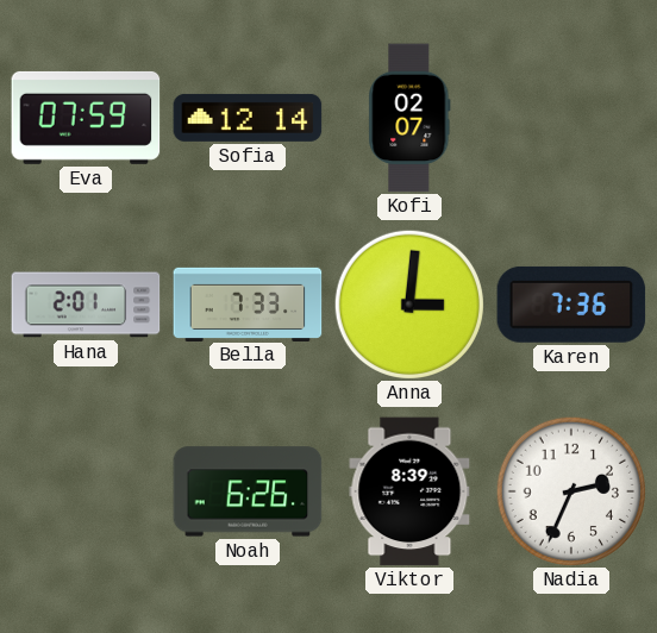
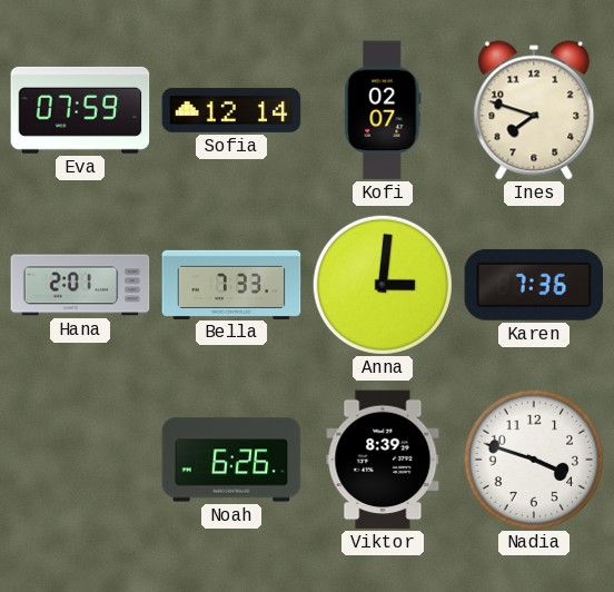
Ines: none -> 7:48 (534, 110)
Nadia: 2:34 -> 3:48 (533, 458)
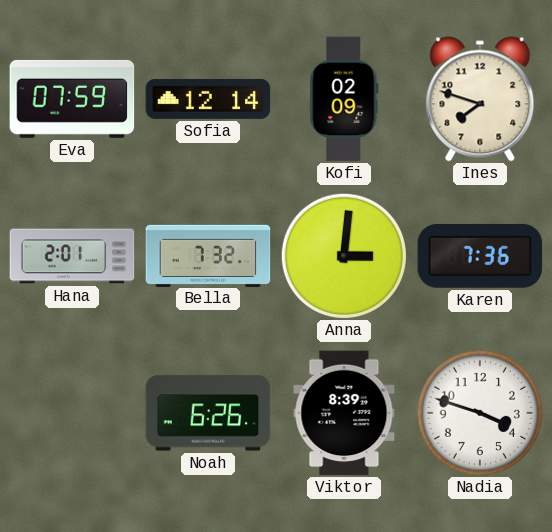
Kofi: 02:07 -> 02:09 (344, 99)
Bella: 7:33 -> 7:32 (208, 255)
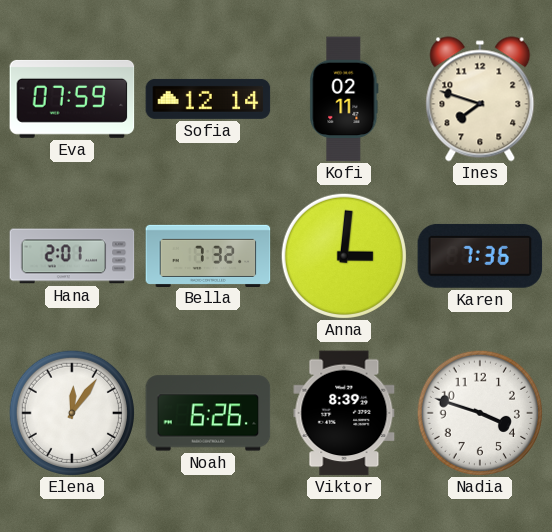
Kofi: 02:09 -> 02:11 (344, 99)
Elena: none -> 12:06 (71, 412)
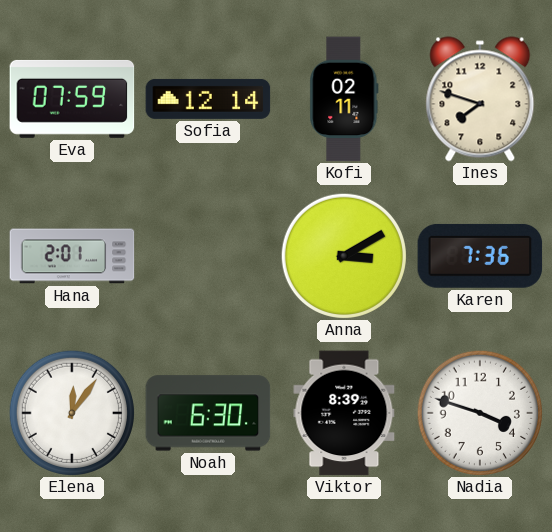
Bella: 7:32 -> none (208, 255)
Anna: 3:01 -> 3:10 (343, 255)
Noah: 6:26 -> 6:30 (208, 413)
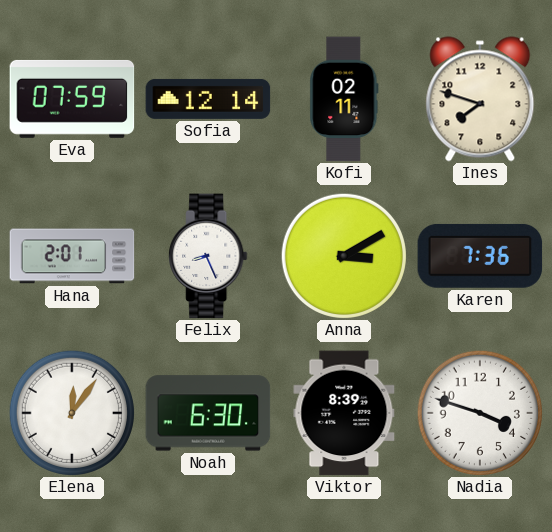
Felix: none -> 8:26 (208, 256)
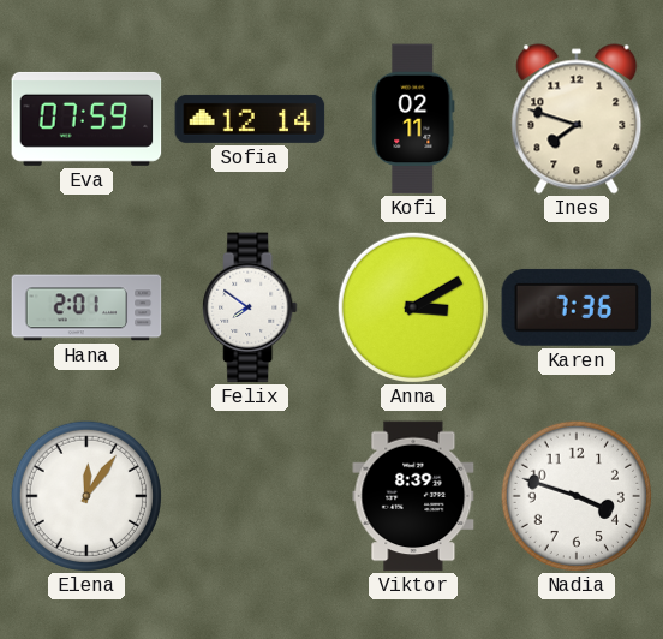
Felix: 8:26 -> 7:51 (250, 307)
Noah: 6:30 -> none (208, 413)
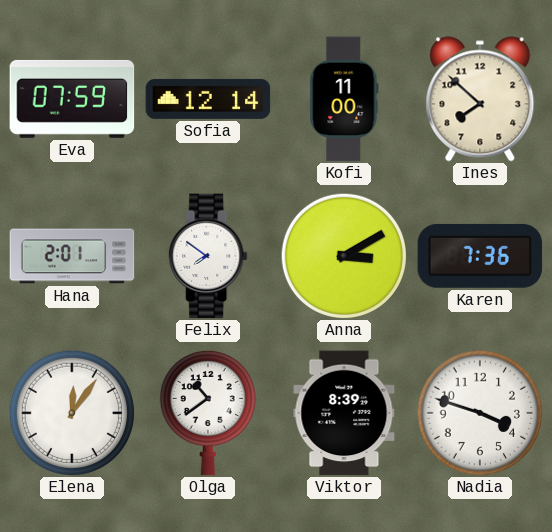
Kofi: 02:11 -> 11:00 (344, 99)
Ines: 7:48 -> 7:52 (480, 99)
Olga: none -> 10:39 (208, 413)
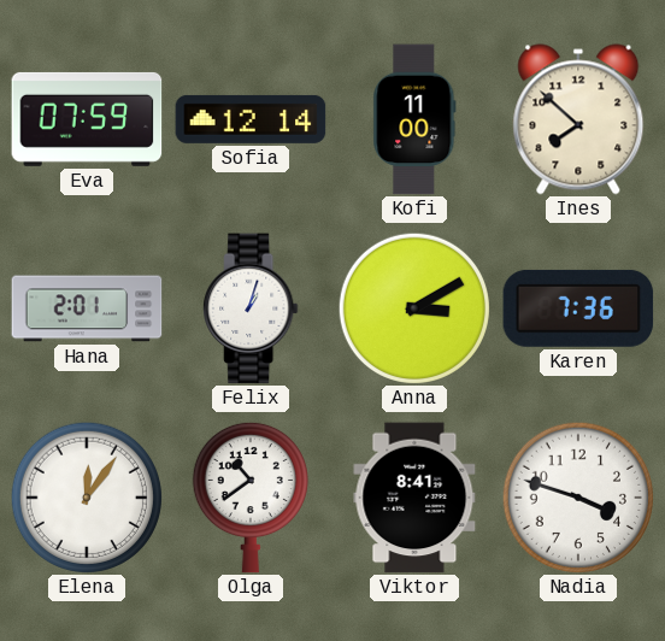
Felix: 7:51 -> 1:03 (251, 308)
Viktor: 8:39 -> 8:41 (414, 498)
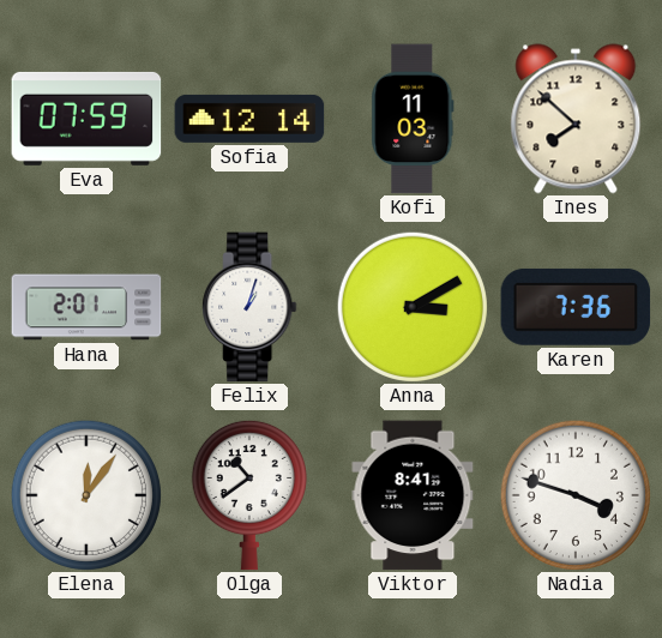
Kofi: 11:00 -> 11:03 (413, 119)
